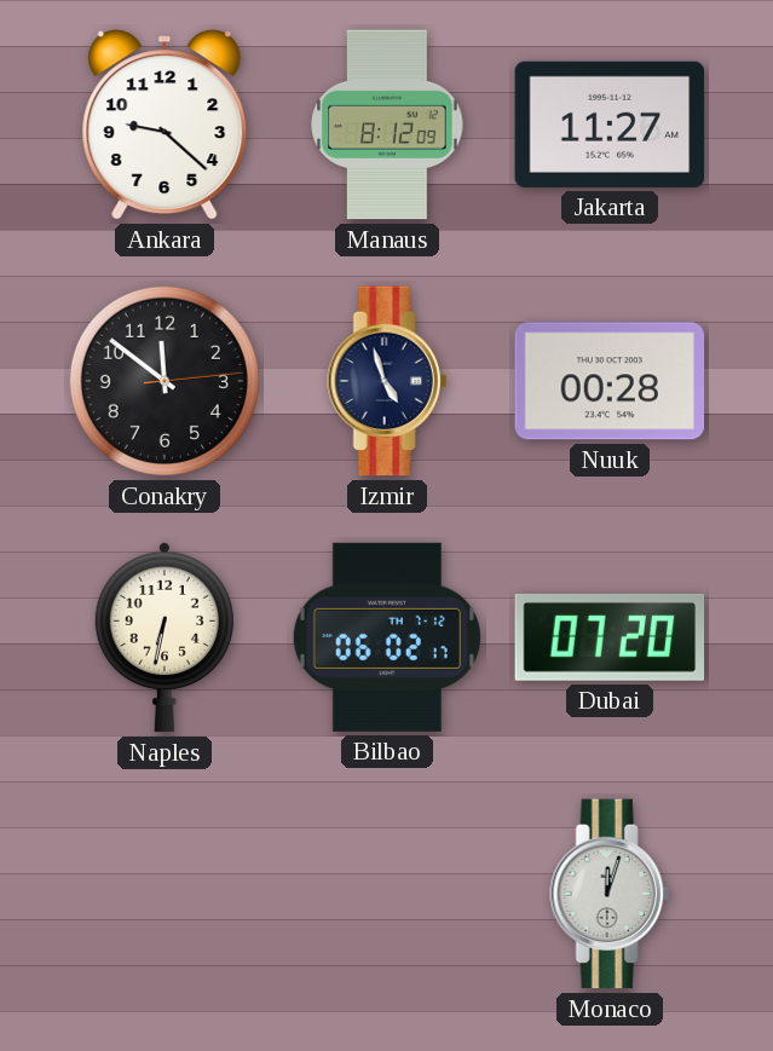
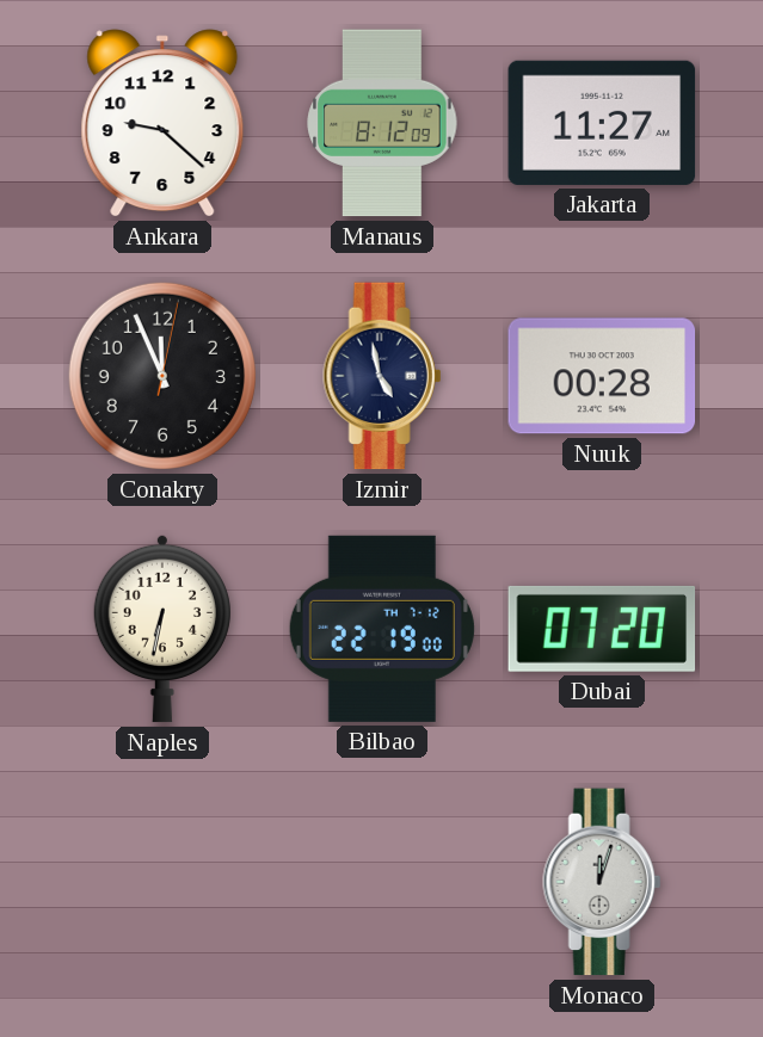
Conakry: 11:51 -> 11:56 (162, 376)
Izmir: 4:57 -> 4:58 (382, 376)
Bilbao: 06:02 -> 22:19 (382, 629)
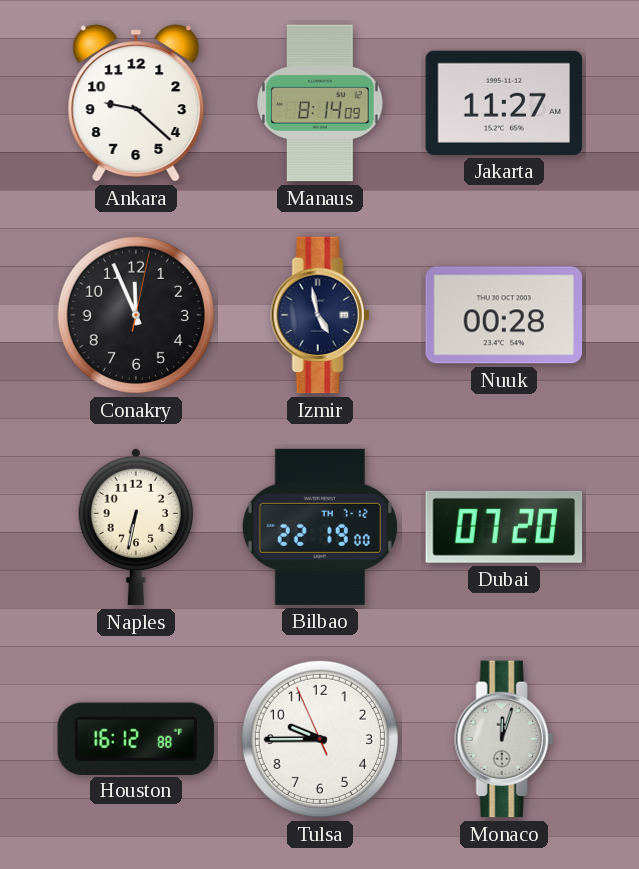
Manaus: 8:12 -> 8:14 (320, 103)
Houston: none -> 16:12 (135, 738)
Tulsa: none -> 9:44 (320, 739)
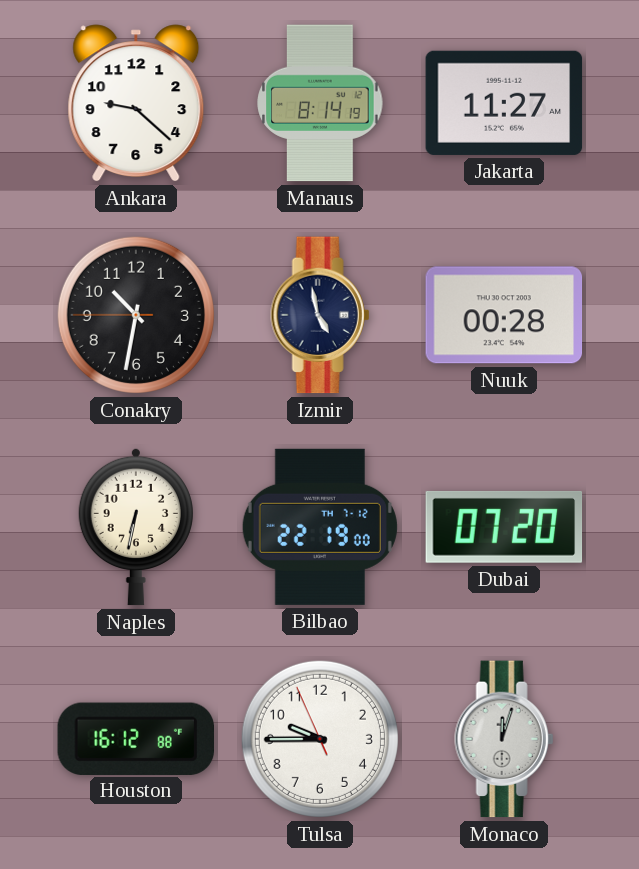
Manaus: 8:14:09 -> 8:14:19 (320, 103)
Conakry: 11:56 -> 10:31 (136, 315)
